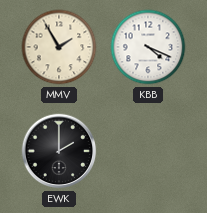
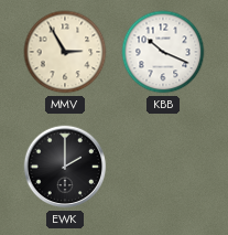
MMV: 1:55 -> 2:55 (65, 52)
KBB: 4:19 -> 10:19 (163, 52)
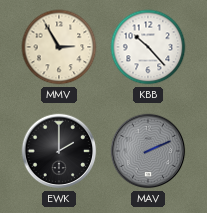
KBB: 10:19 -> 10:23 (148, 47)
MAV: none -> 2:11 (148, 151)
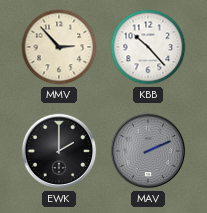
MMV: 2:55 -> 2:53 (59, 47)
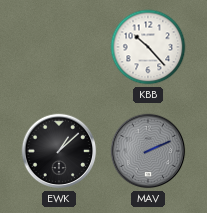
MMV: 2:53 -> none (59, 47)
EWK: 2:00 -> 1:08 (59, 151)
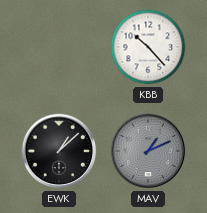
MAV: 2:11 -> 1:11 (148, 151)
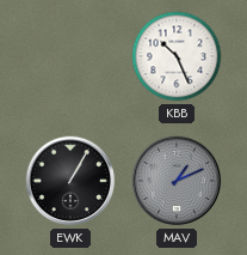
KBB: 10:23 -> 10:26 (177, 56)
EWK: 1:08 -> 1:05 (70, 181)
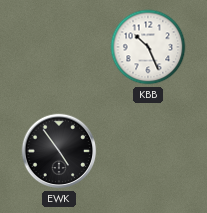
EWK: 1:05 -> 4:54 (59, 151)
MAV: 1:11 -> none (177, 181)
